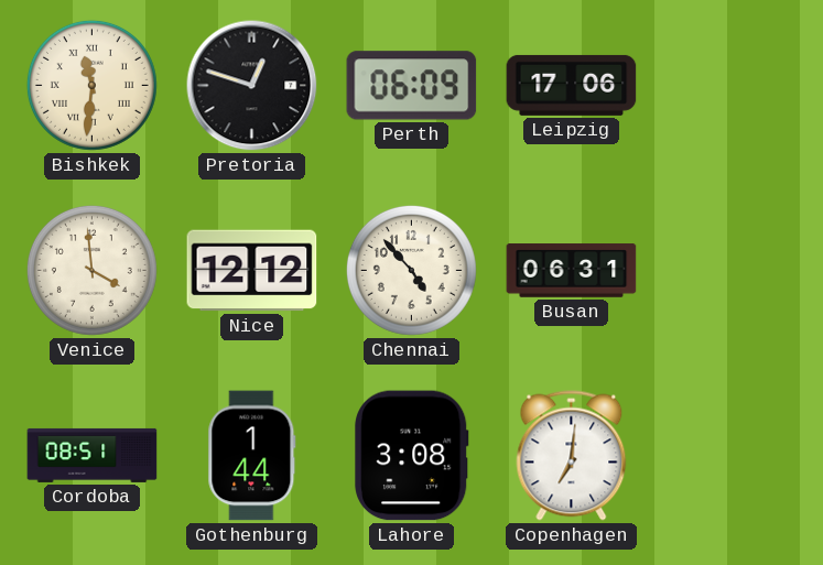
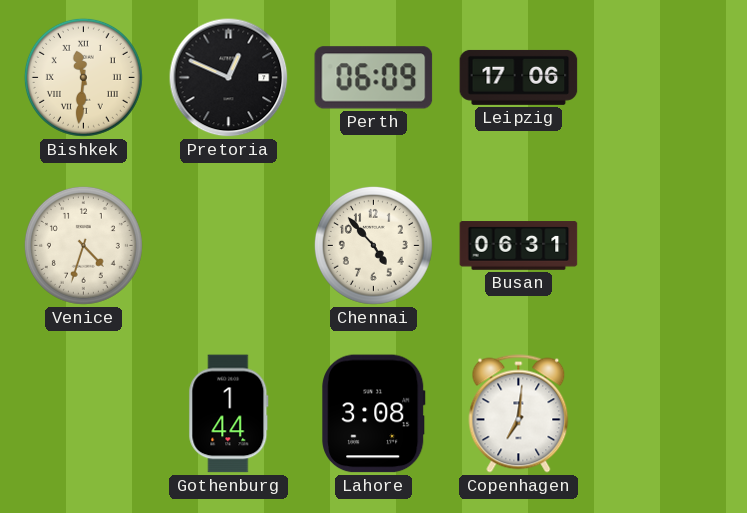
Pretoria: 12:48 -> 12:49 (229, 78)
Venice: 3:59 -> 4:33 (83, 245)
Nice: 12:12 -> none (252, 271)
Cordoba: 08:51 -> none (93, 455)
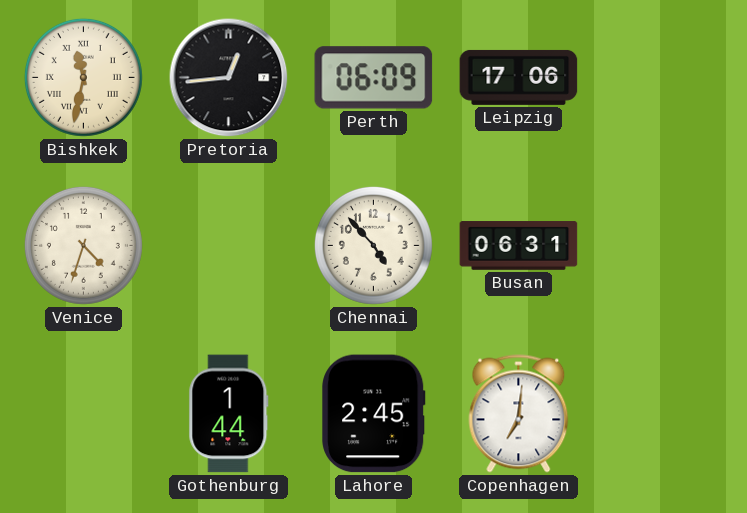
Bishkek: 11:31 -> 11:32 (83, 77)
Pretoria: 12:49 -> 12:44 (229, 78)
Lahore: 3:08 -> 2:45 (374, 414)
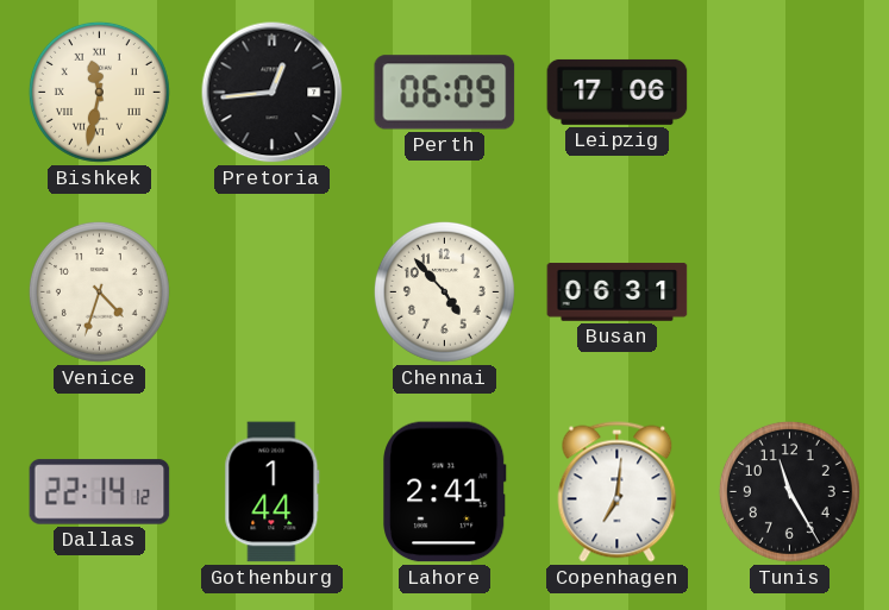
Dallas: none -> 22:14 (100, 492)
Lahore: 2:45 -> 2:41 (445, 492)
Tunis: none -> 11:25 (789, 491)
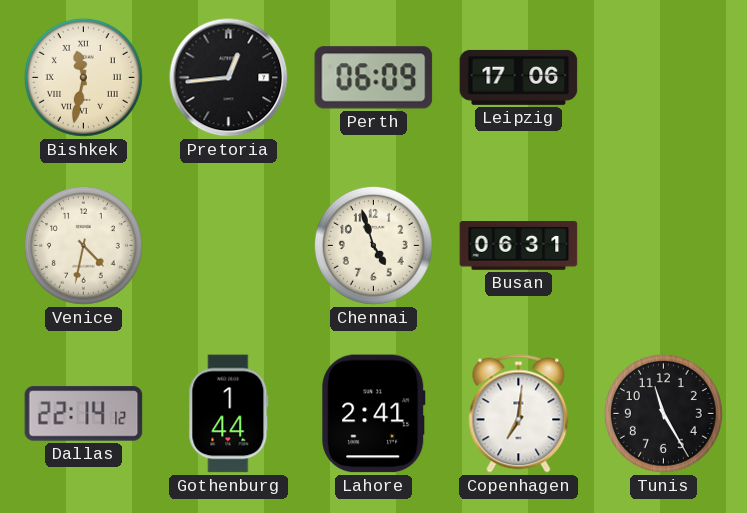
Venice: 4:33 -> 4:32 (83, 245)
Chennai: 4:53 -> 4:57 (373, 245)
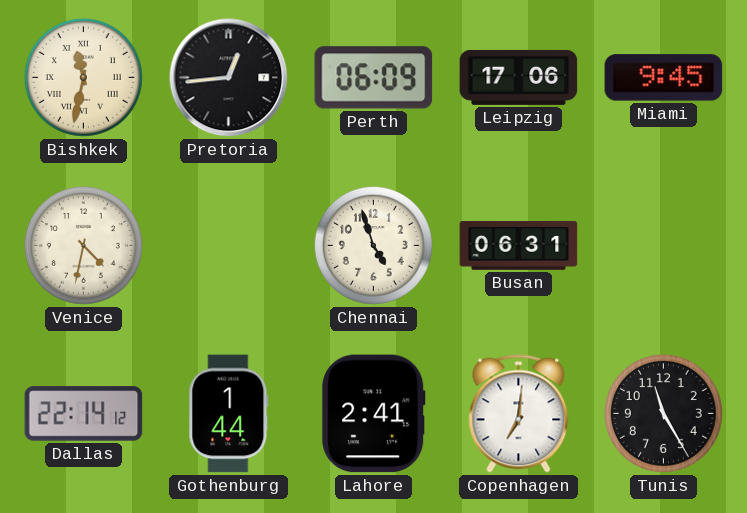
Miami: none -> 9:45 (664, 78)
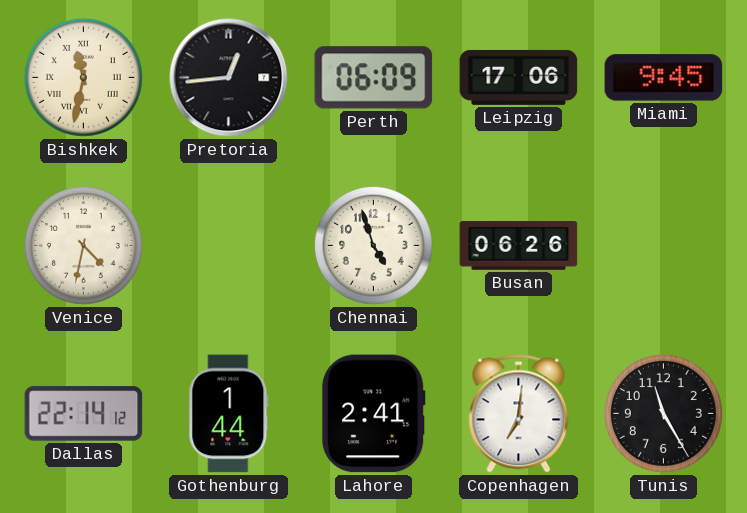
Busan: 06:31 -> 06:26 (519, 246)
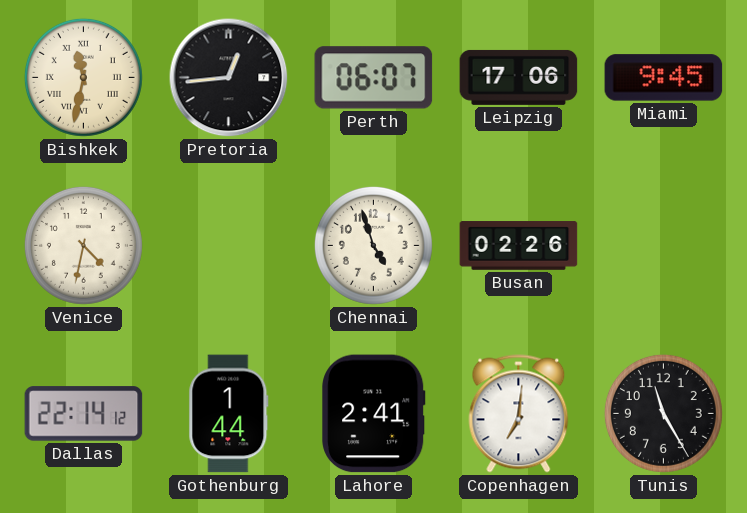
Perth: 06:09 -> 06:07 (374, 78)
Busan: 06:26 -> 02:26 (519, 246)
